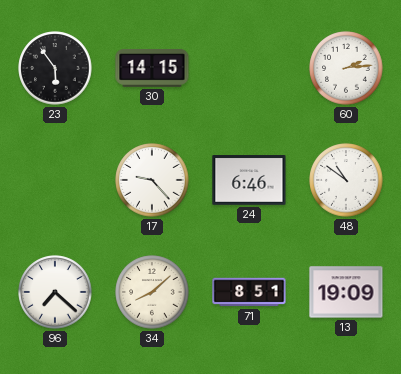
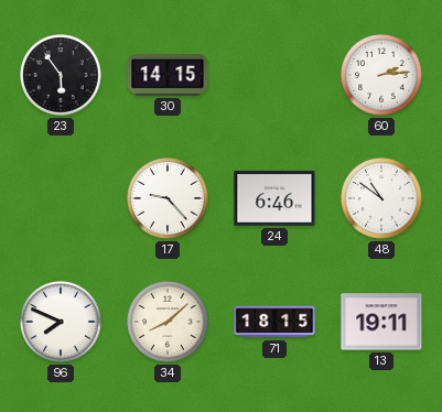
96: 7:22 -> 7:49 (61, 322)
71: 8:51 -> 18:15 (274, 322)
13: 19:09 -> 19:11 (381, 322)
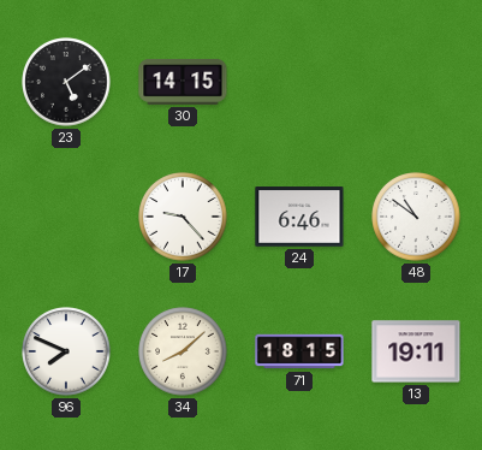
23: 5:54 -> 5:09 (66, 82)
60: 2:14 -> none (381, 75)
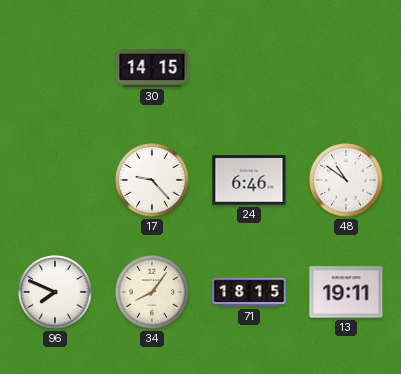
23: 5:09 -> none (66, 82)
34: 8:08 -> 8:06 (152, 292)
